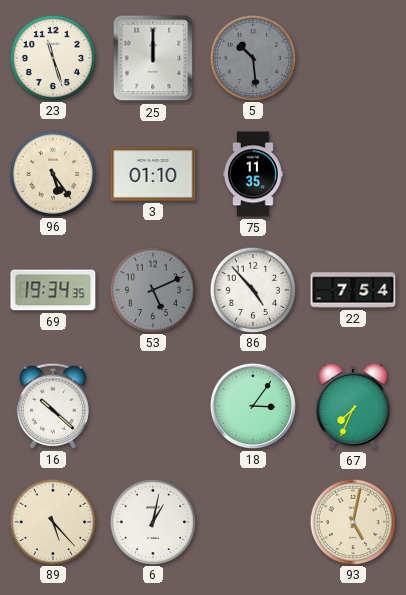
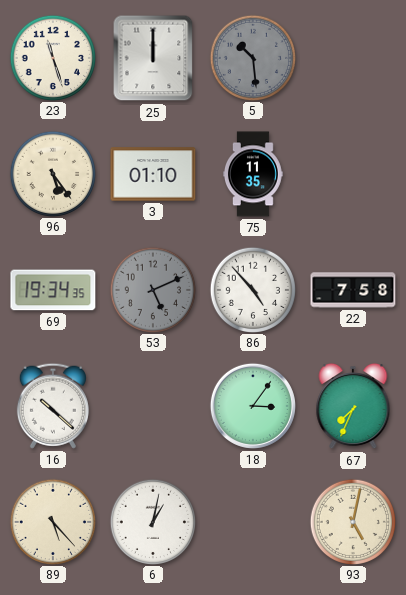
22: 7:54 -> 7:58 (353, 290)
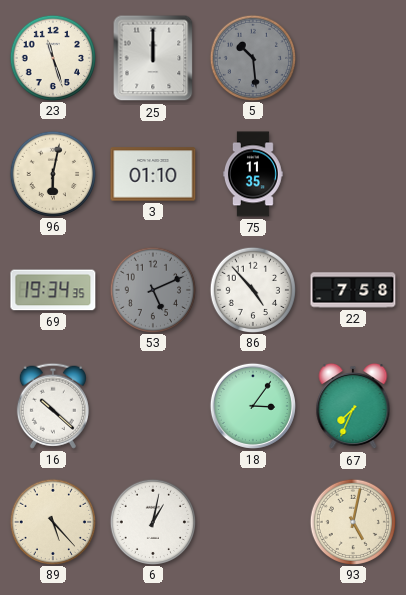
96: 5:24 -> 6:02 (52, 173)
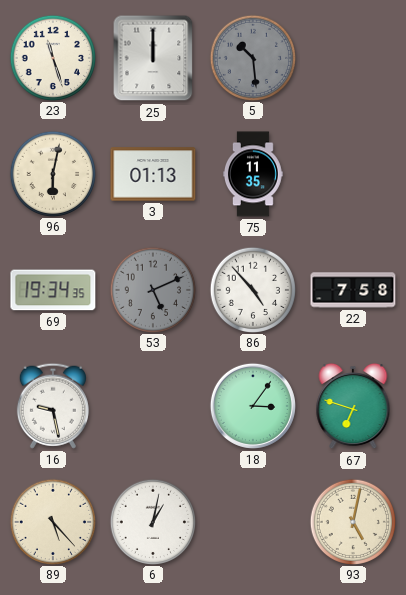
3: 01:10 -> 01:13 (153, 174)
16: 10:22 -> 9:28 (53, 406)
67: 7:34 -> 6:48 (353, 406)
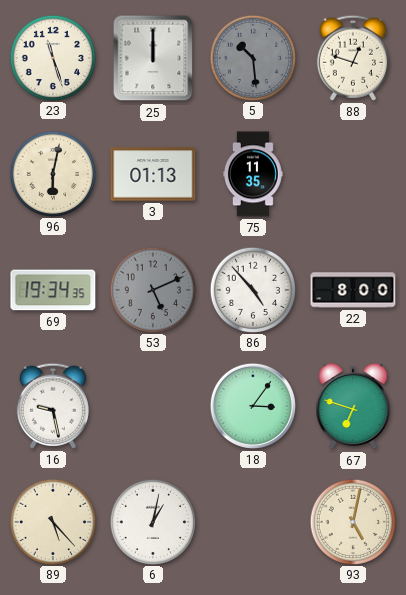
88: none -> 12:48 (353, 58)
22: 7:58 -> 8:00 (353, 290)
